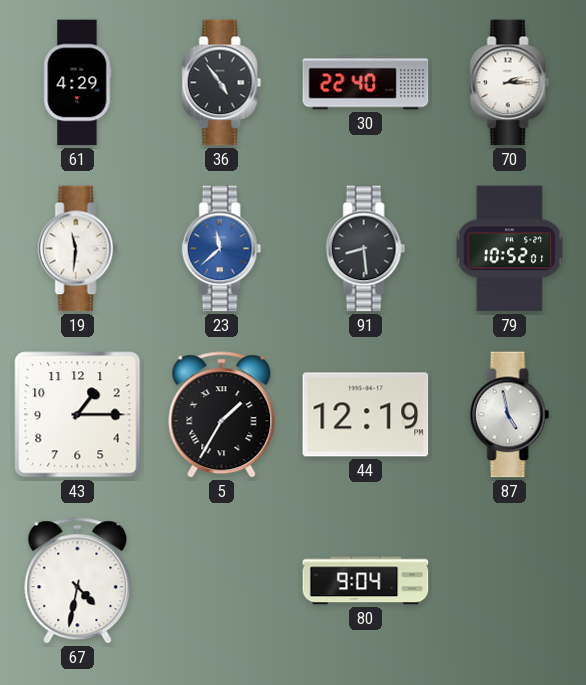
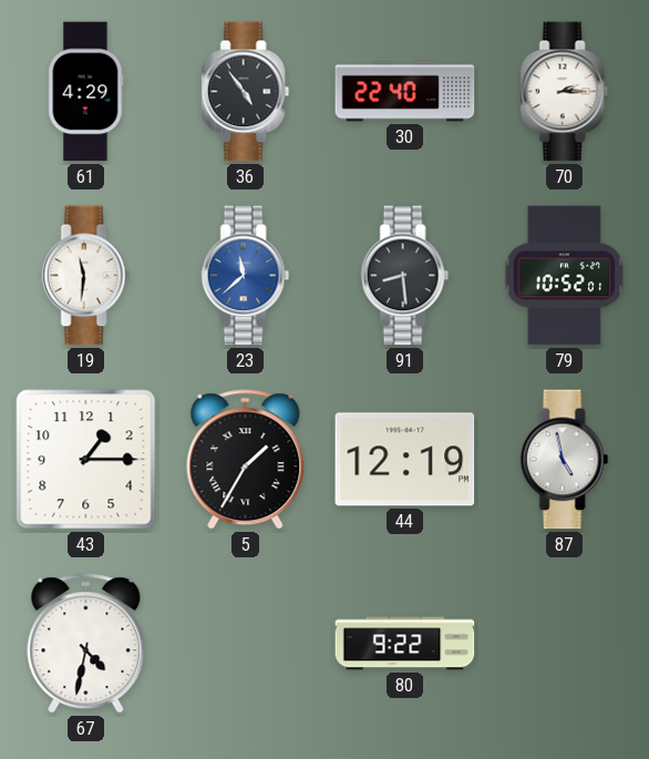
80: 9:04 -> 9:22 (405, 644)
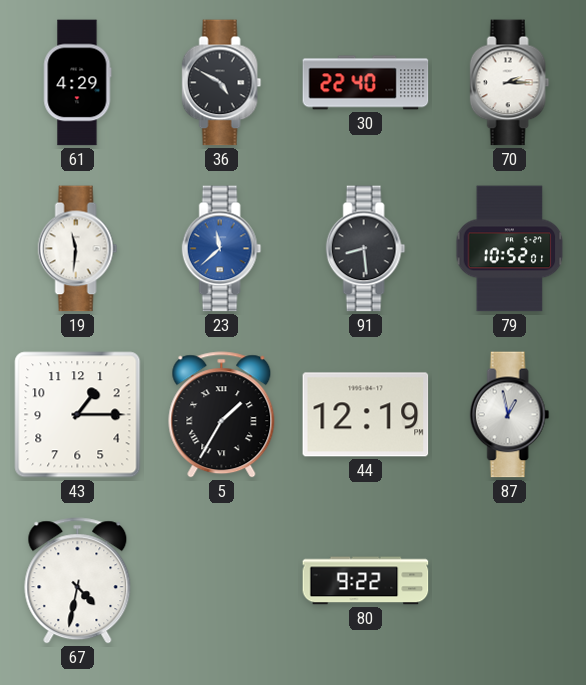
36: 4:54 -> 4:50 (222, 83)
87: 4:58 -> 12:58 (510, 415)
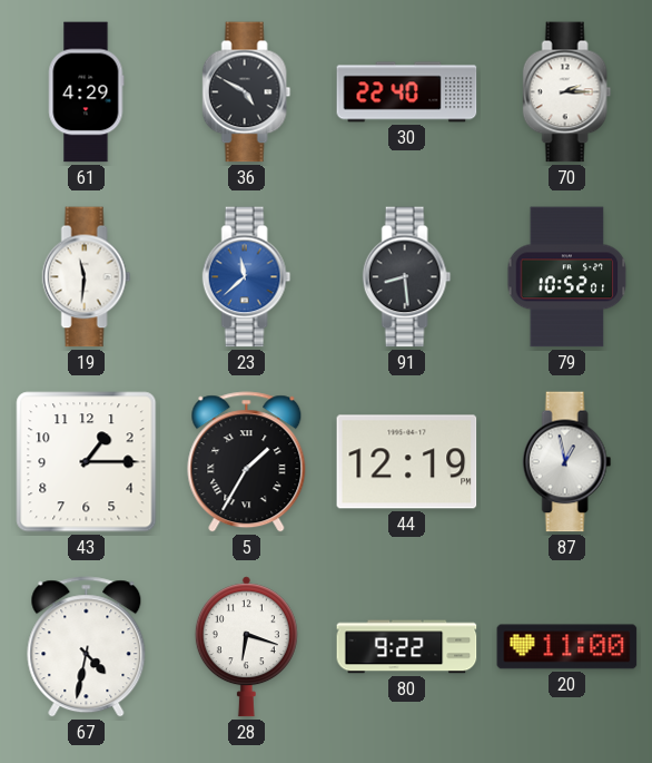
28: none -> 6:18 (246, 647)
20: none -> 11:00 (567, 647)
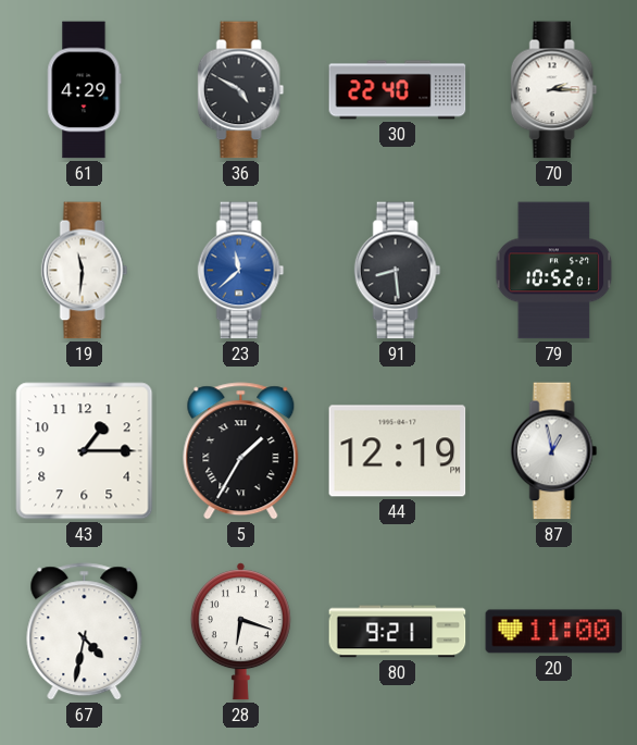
80: 9:22 -> 9:21 (398, 632)
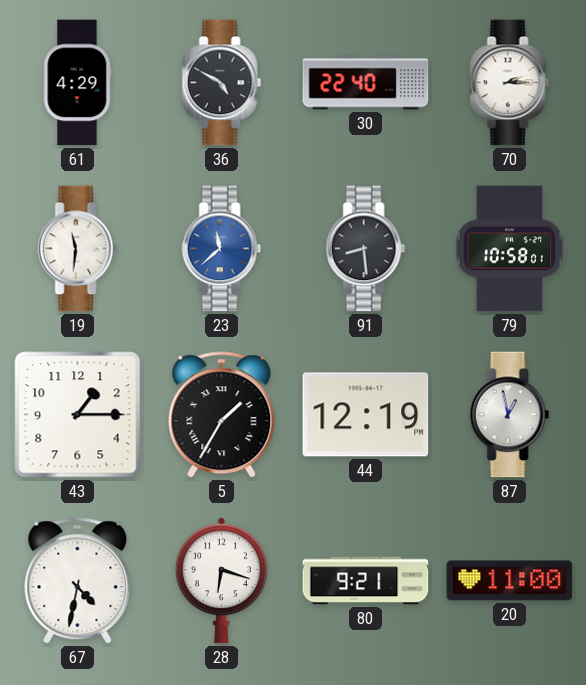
79: 10:52 -> 10:58 (510, 249)
